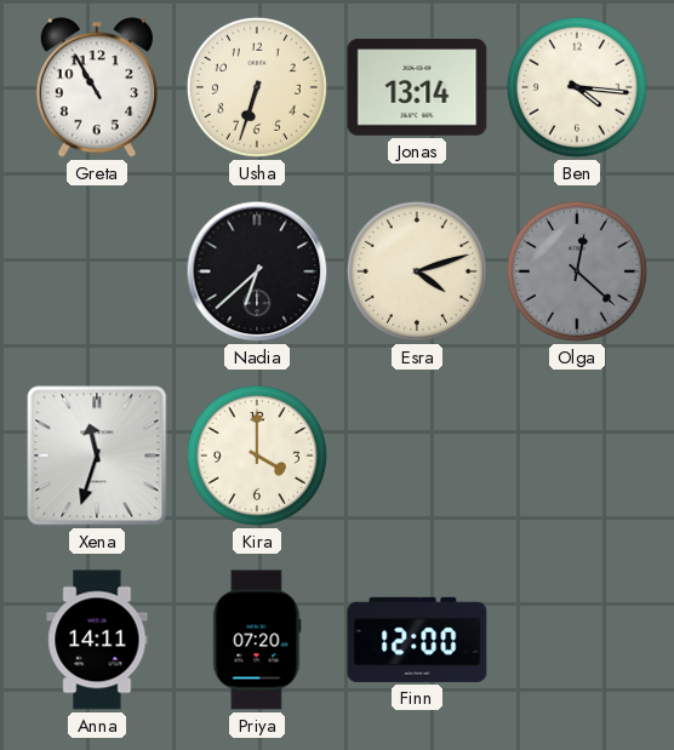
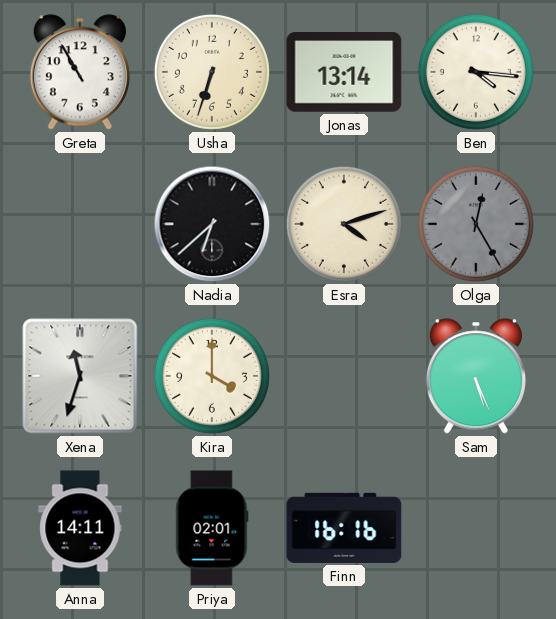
Olga: 12:22 -> 12:25 (476, 224)
Sam: none -> 5:26 (476, 376)
Priya: 07:20 -> 02:01 (212, 528)
Finn: 12:00 -> 16:16 (344, 528)
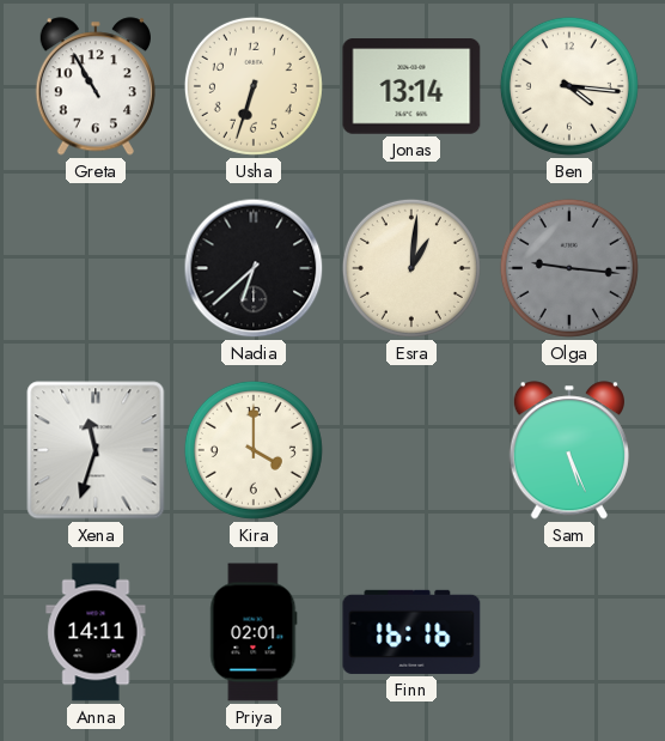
Esra: 4:12 -> 1:01 (411, 268)
Olga: 12:25 -> 9:16 (569, 268)
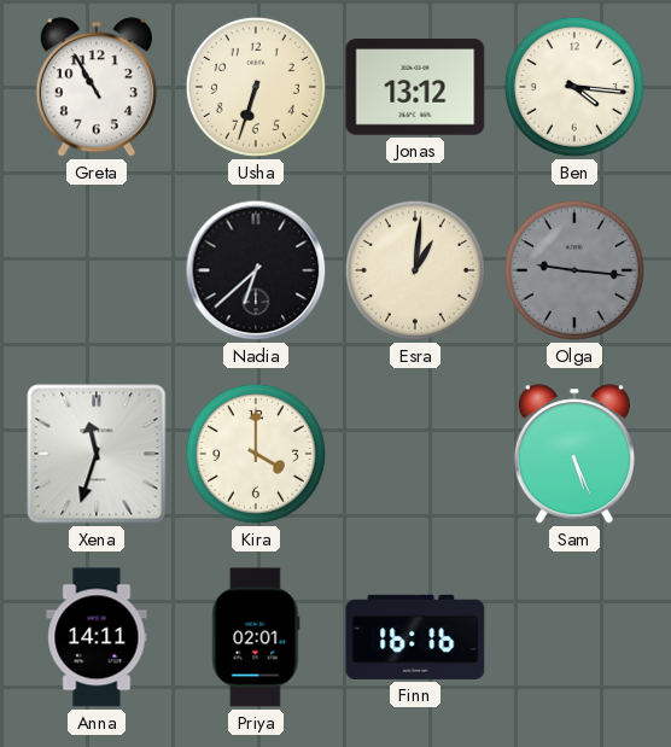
Jonas: 13:14 -> 13:12 (415, 87)
